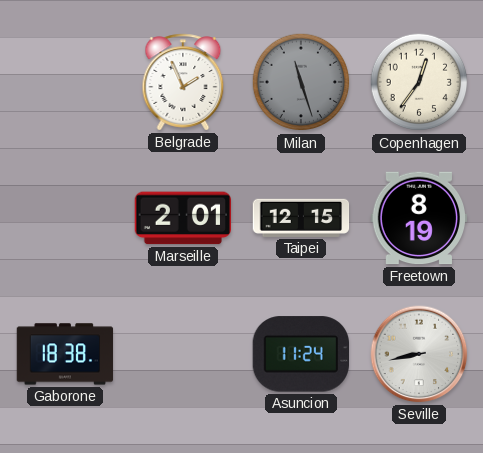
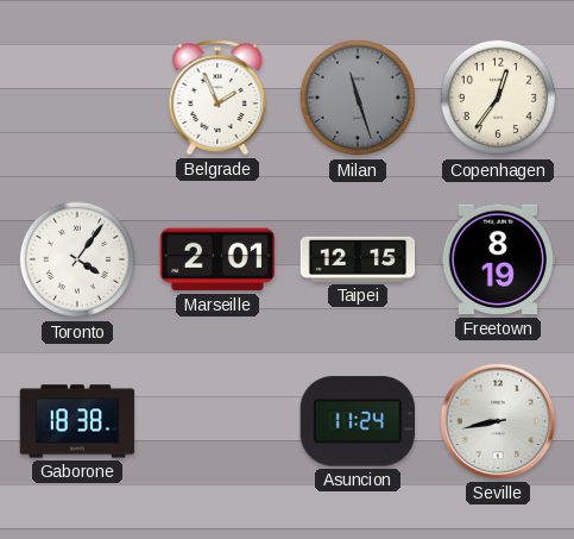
Toronto: none -> 4:06 (77, 259)
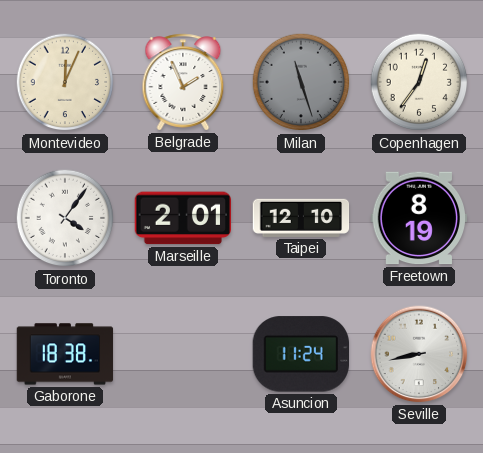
Montevideo: none -> 12:04 (65, 82)
Taipei: 12:15 -> 12:10 (301, 218)
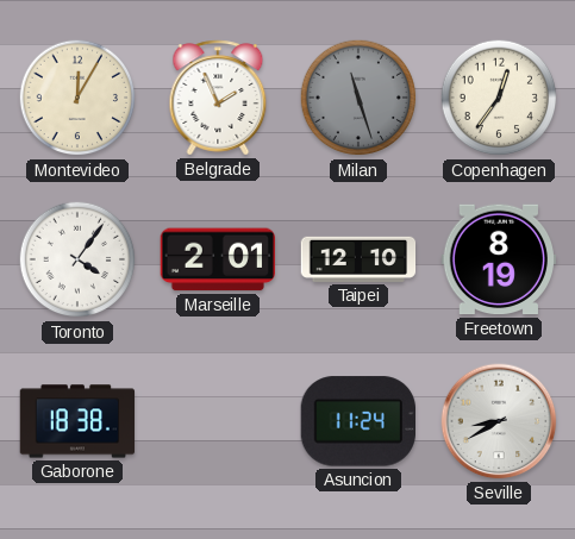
Montevideo: 12:04 -> 12:05 (77, 98)
Seville: 8:43 -> 8:40 (499, 421)
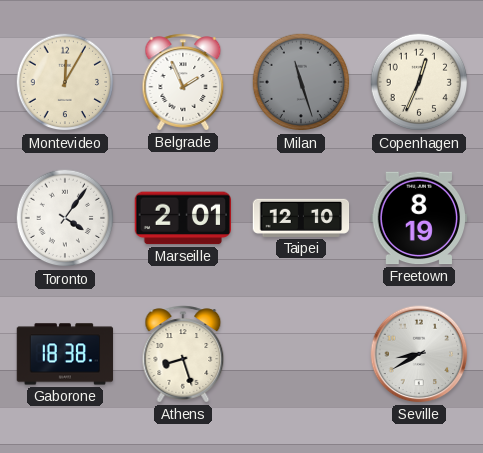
Copenhagen: 12:36 -> 12:34 (419, 82)
Athens: none -> 8:27 (183, 354)
Asuncion: 11:24 -> none (357, 421)
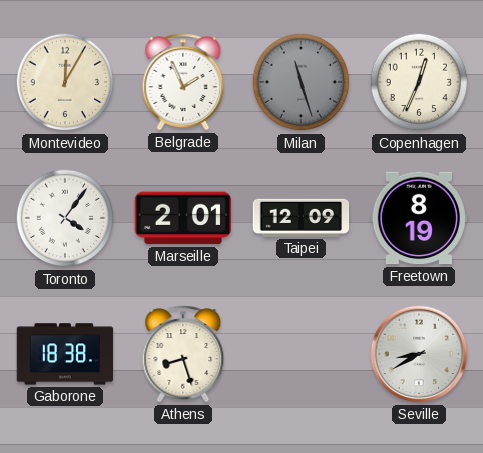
Taipei: 12:10 -> 12:09 (301, 218)
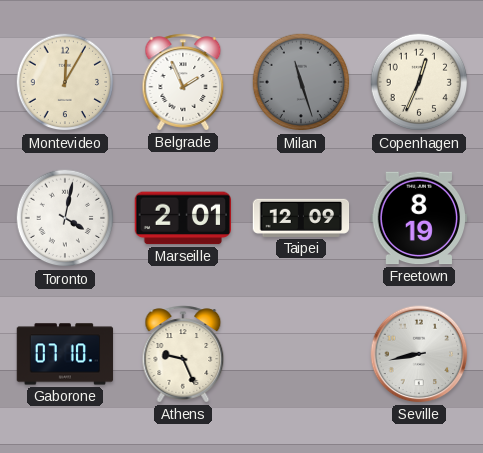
Toronto: 4:06 -> 4:02 (65, 218)
Gaborone: 18:38 -> 07:10 (65, 354)
Athens: 8:27 -> 9:26 (183, 354)
Seville: 8:40 -> 8:43 (419, 354)
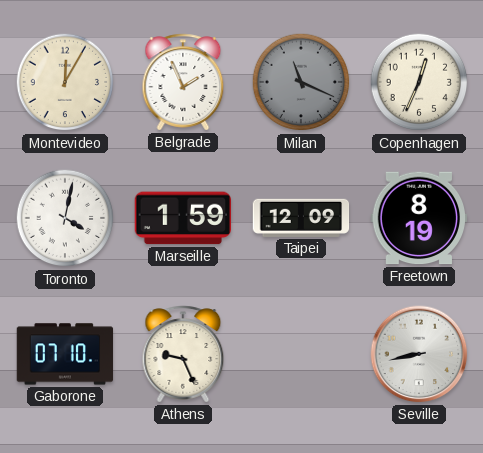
Milan: 11:27 -> 11:19 (301, 82)
Marseille: 2:01 -> 1:59 (182, 218)
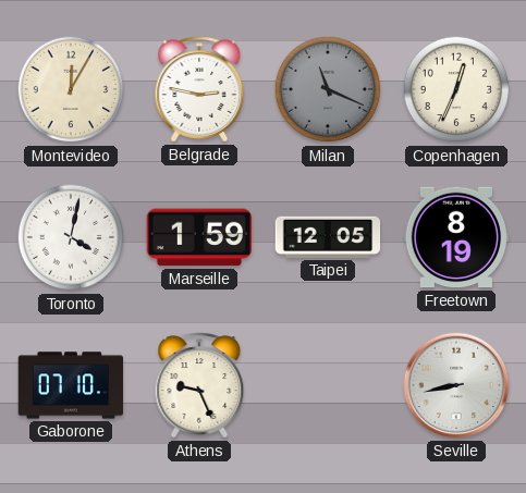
Belgrade: 1:56 -> 2:47 (199, 89)
Taipei: 12:09 -> 12:05 (328, 237)
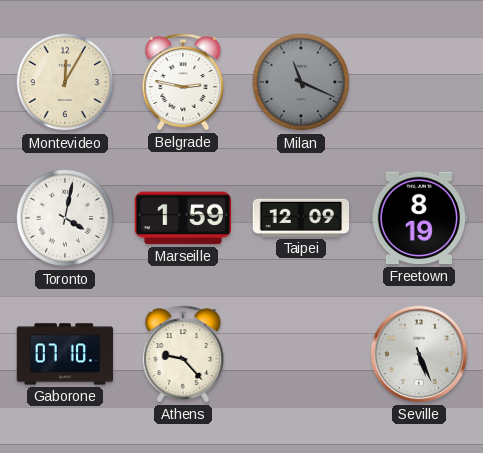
Copenhagen: 12:34 -> none (456, 89)
Taipei: 12:05 -> 12:09 (301, 218)
Athens: 9:26 -> 9:23 (183, 354)
Seville: 8:43 -> 5:26 (419, 354)
